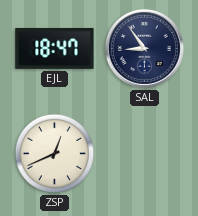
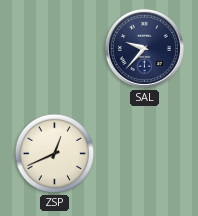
EJL: 18:47 -> none (55, 48)
SAL: 8:54 -> 9:37 (144, 48)
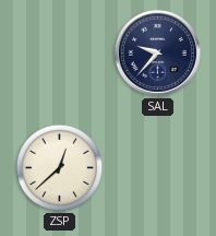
ZSP: 12:41 -> 12:38 (60, 168)
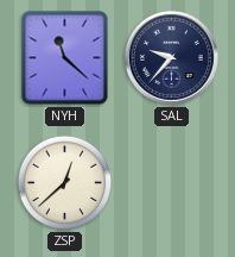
NYH: none -> 11:22 (65, 58)
